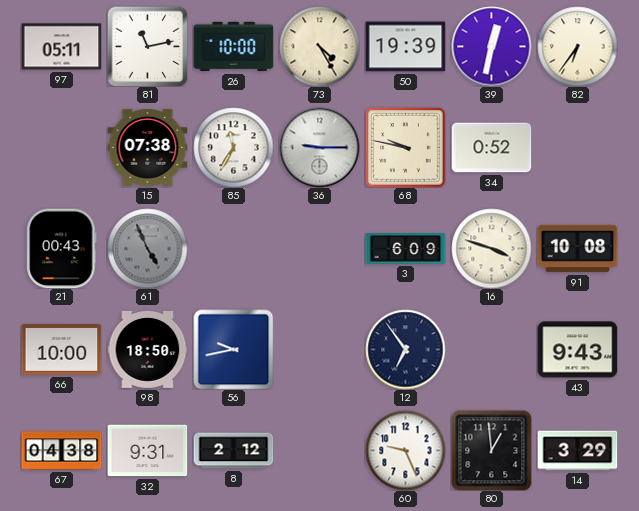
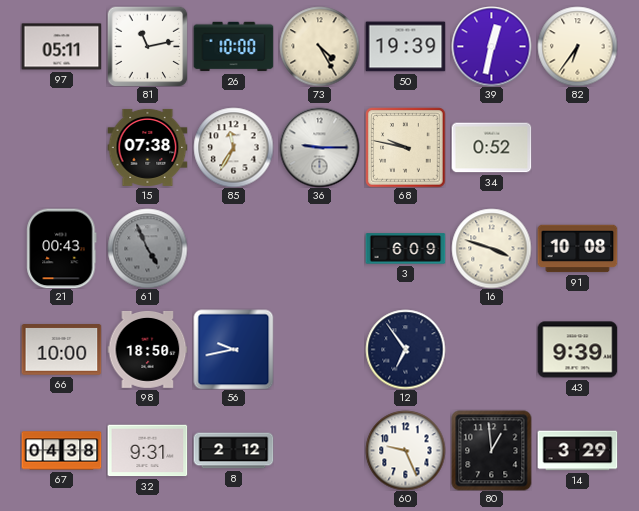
43: 9:43 -> 9:39 (577, 350)
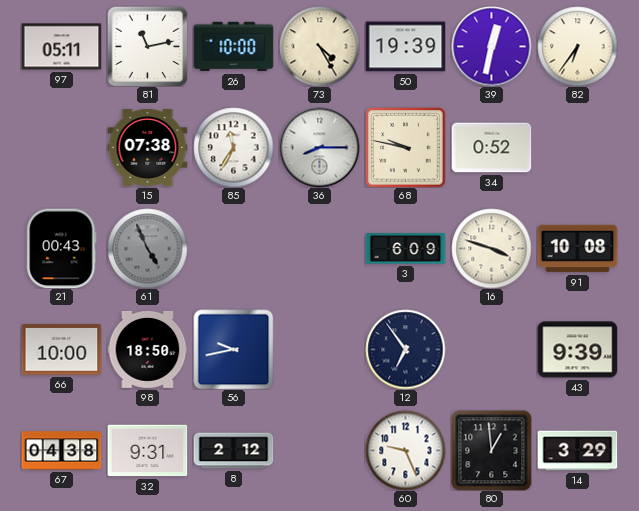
36: 9:15 -> 8:15 (319, 147)
